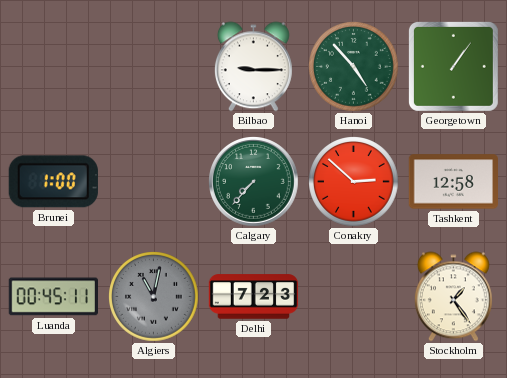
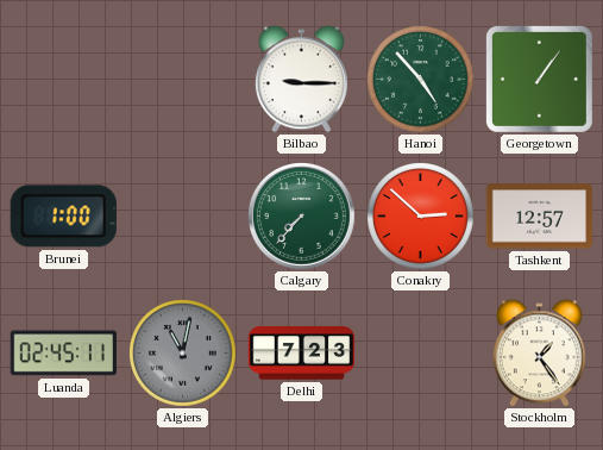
Tashkent: 12:58 -> 12:57 (539, 217)
Luanda: 00:45 -> 02:45 (63, 354)
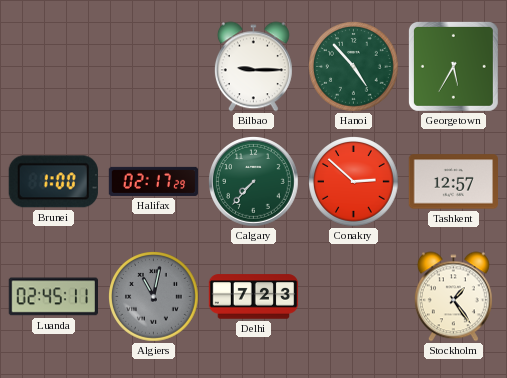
Georgetown: 1:06 -> 5:35 (453, 66)
Halifax: none -> 02:17 (154, 181)
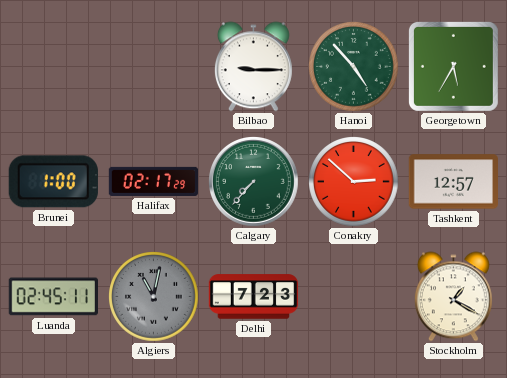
Stockholm: 1:24 -> 1:20 (453, 297)
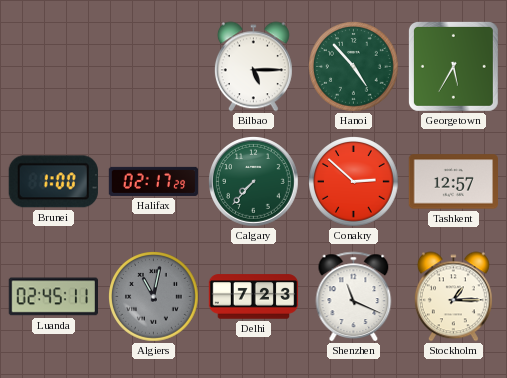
Bilbao: 9:15 -> 5:15 (253, 67)
Shenzhen: none -> 11:19 (354, 297)
Stockholm: 1:20 -> 1:15 (453, 297)
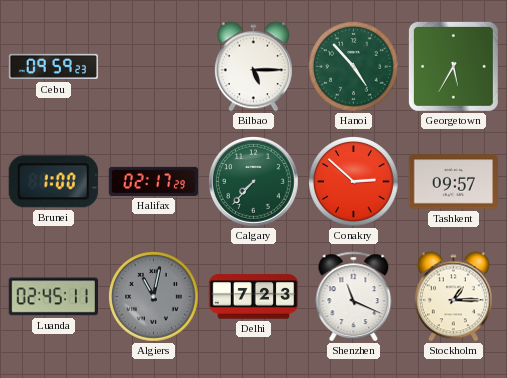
Cebu: none -> 09:59 (54, 67)
Tashkent: 12:57 -> 09:57 (453, 182)
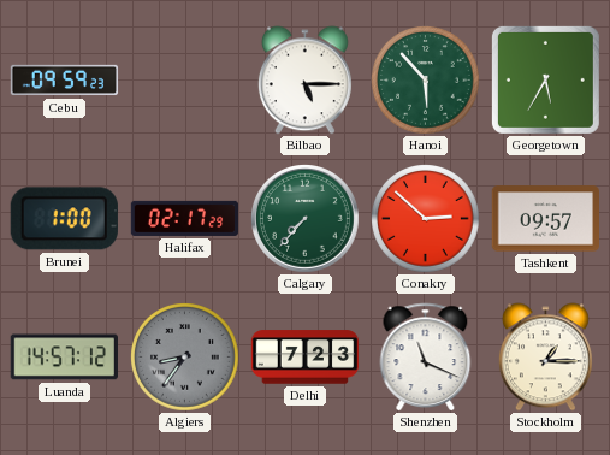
Hanoi: 4:53 -> 5:53 (426, 81)
Luanda: 02:45 -> 14:57 (64, 357)
Algiers: 11:02 -> 8:36 (185, 357)
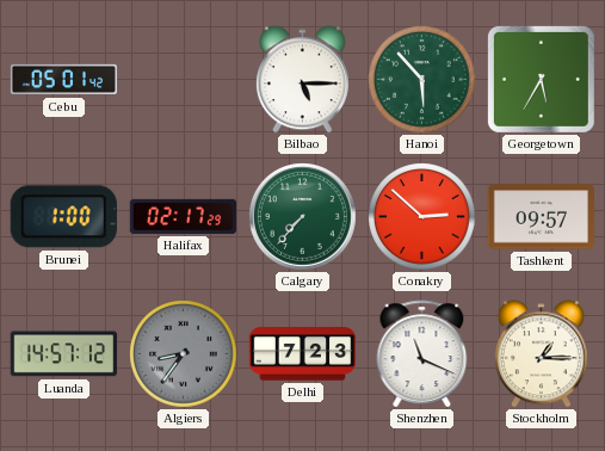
Cebu: 09:59 -> 05:01 (64, 80)
